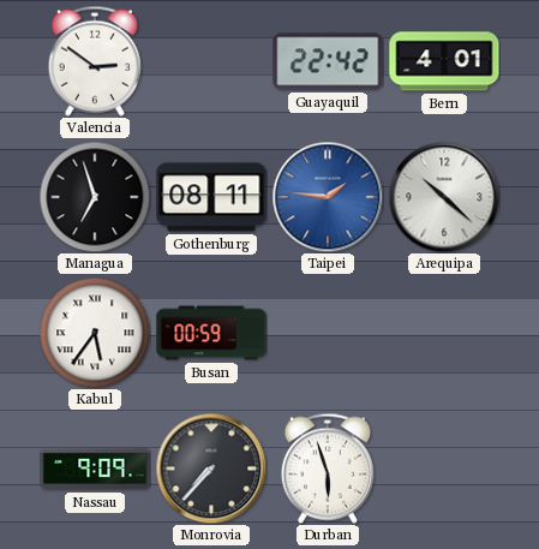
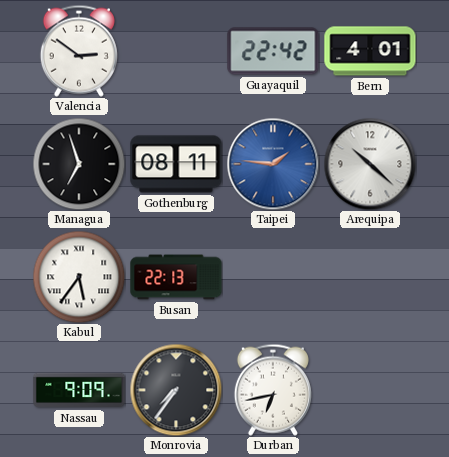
Busan: 00:59 -> 22:13 (176, 277)
Monrovia: 7:37 -> 7:36 (176, 390)
Durban: 5:57 -> 6:43 (273, 390)
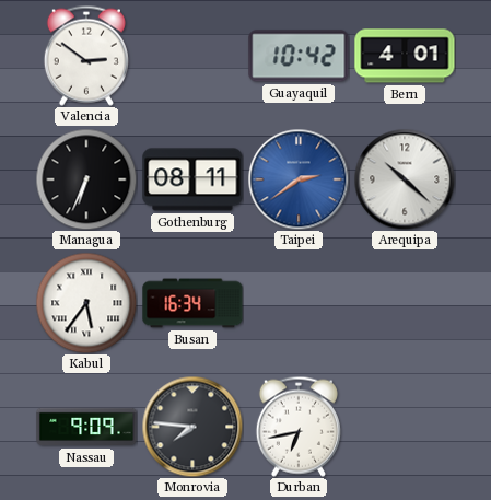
Guayaquil: 22:42 -> 10:42 (299, 56)
Managua: 6:57 -> 6:34 (86, 179)
Taipei: 1:46 -> 2:39 (299, 179)
Busan: 22:13 -> 16:34 (192, 303)
Monrovia: 7:36 -> 7:46 (192, 427)
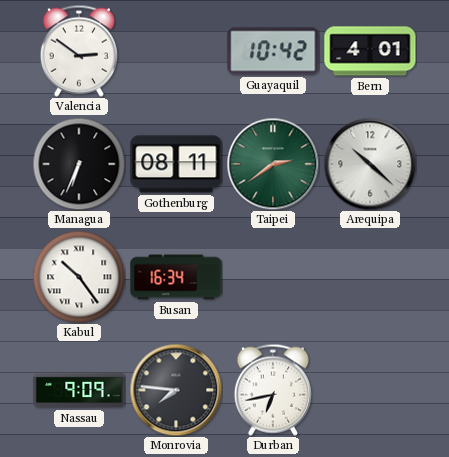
Taipei dial: blue -> green (273, 164)
Kabul: 5:36 -> 10:24 (79, 277)
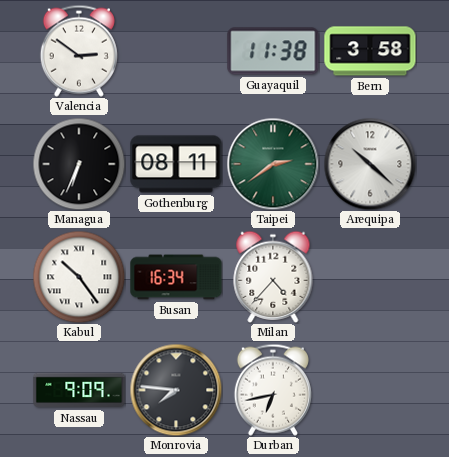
Guayaquil: 10:42 -> 11:38 (273, 51)
Bern: 4:01 -> 3:58 (370, 51)
Milan: none -> 4:37 (273, 277)
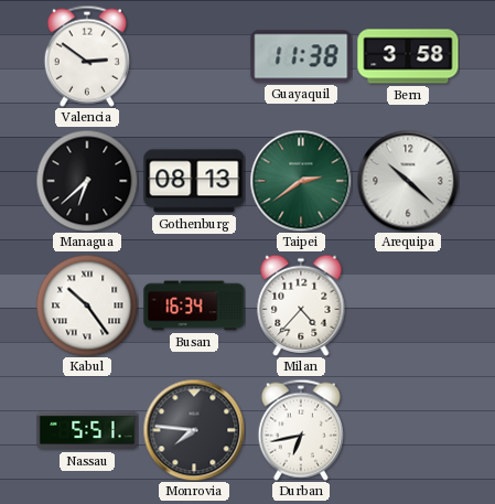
Managua: 6:34 -> 6:38 (87, 181)
Gothenburg: 08:11 -> 08:13 (194, 181)
Nassau: 9:09 -> 5:51 (87, 430)
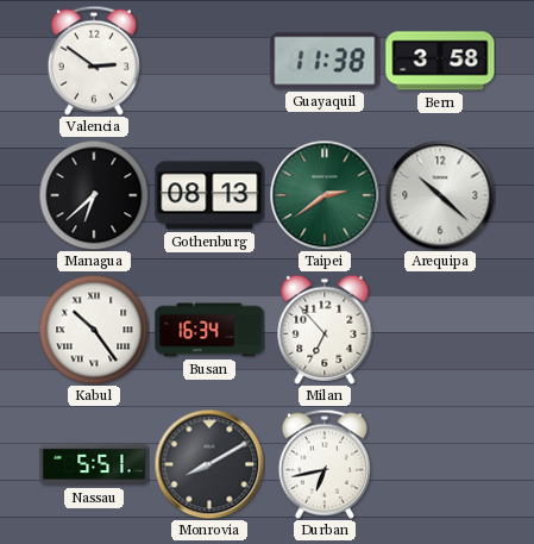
Milan: 4:37 -> 6:53 (325, 330)
Monrovia: 7:46 -> 8:10 (209, 464)
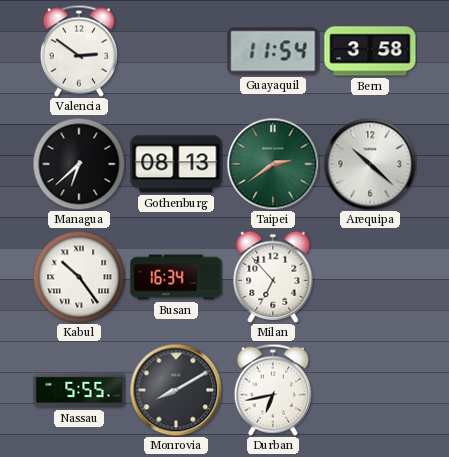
Guayaquil: 11:38 -> 11:54 (273, 51)
Nassau: 5:51 -> 5:55 (79, 390)
